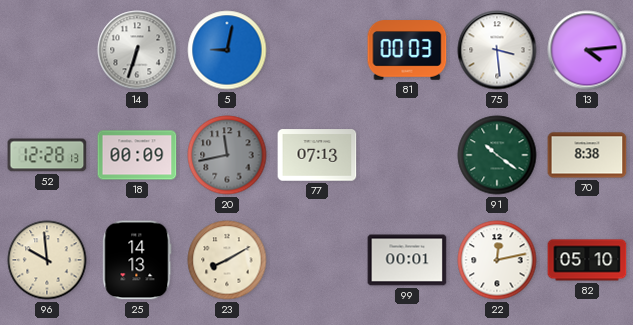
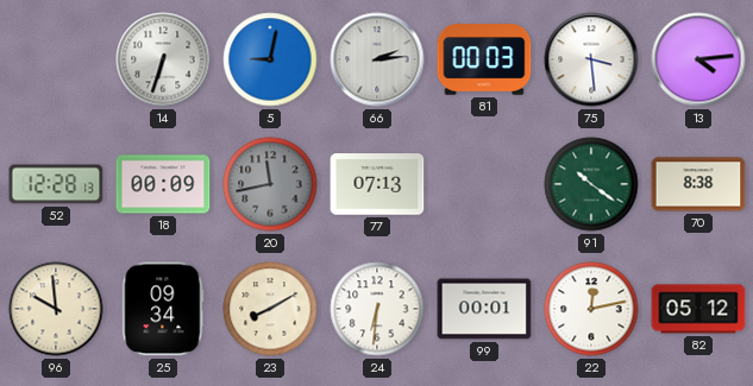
66: none -> 2:14 (377, 59)
25: 14:13 -> 09:34 (163, 309)
24: none -> 6:31 (377, 309)
82: 05:10 -> 05:12 (698, 309)
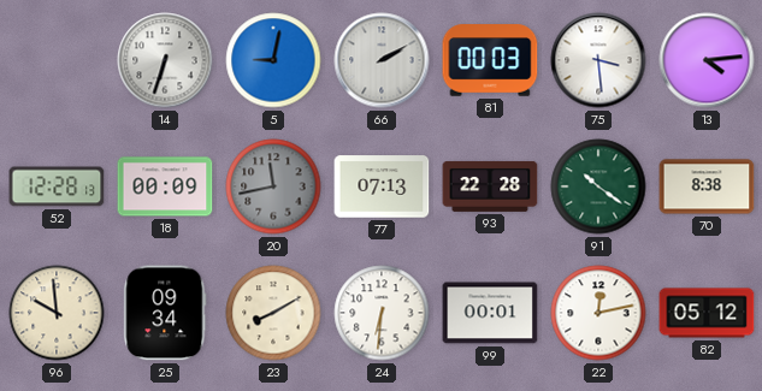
66: 2:14 -> 2:10 (382, 60)
93: none -> 22:28 (490, 186)
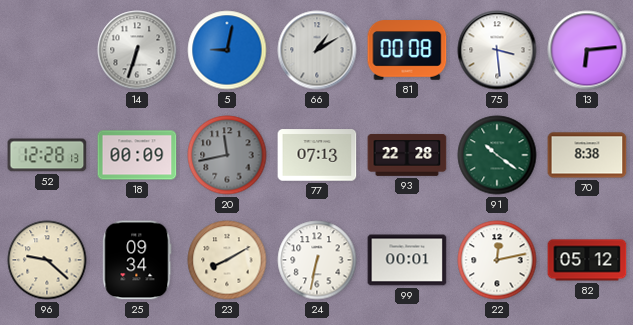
66: 2:10 -> 1:10 (317, 50)
81: 00:03 -> 00:08 (407, 50)
13: 4:14 -> 6:14 (587, 50)
96: 9:59 -> 9:22 (47, 260)
24: 6:31 -> 6:32 (317, 260)
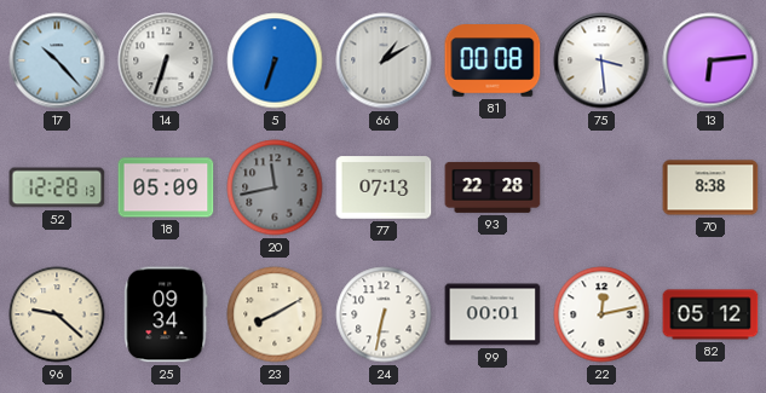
17: none -> 10:23 (57, 60)
5: 9:02 -> 6:33 (275, 60)
18: 00:09 -> 05:09 (166, 187)
91: 10:21 -> none (497, 155)
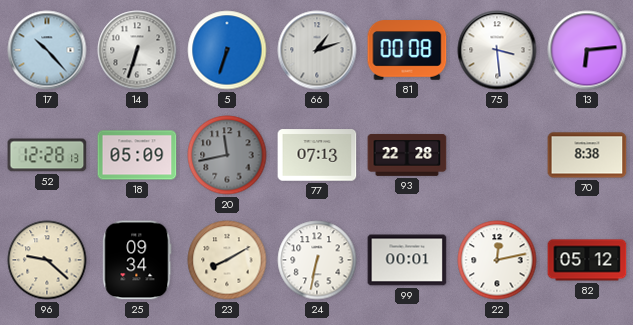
66: 1:10 -> 1:12 (317, 50)
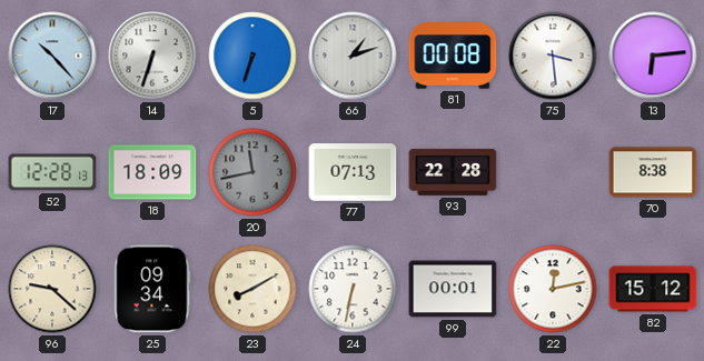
18: 05:09 -> 18:09 (152, 172)
82: 05:12 -> 15:12 (653, 289)
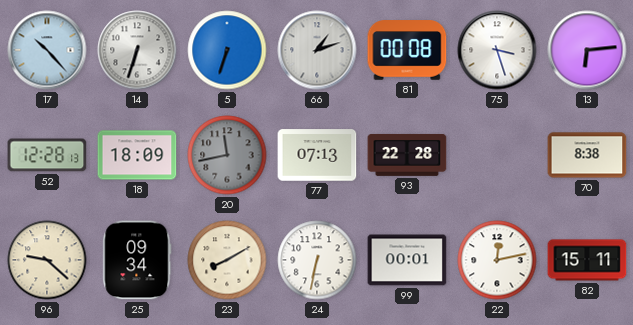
75: 3:29 -> 3:27 (497, 50)
82: 15:12 -> 15:11 (587, 260)
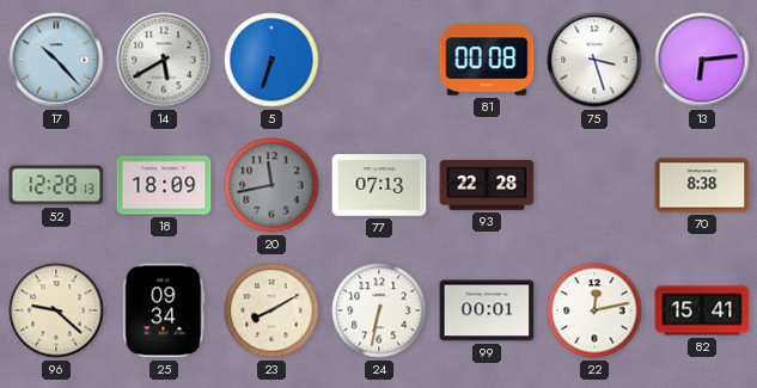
14: 6:33 -> 5:40 (164, 60)
66: 1:12 -> none (317, 50)
82: 15:11 -> 15:41 (702, 310)
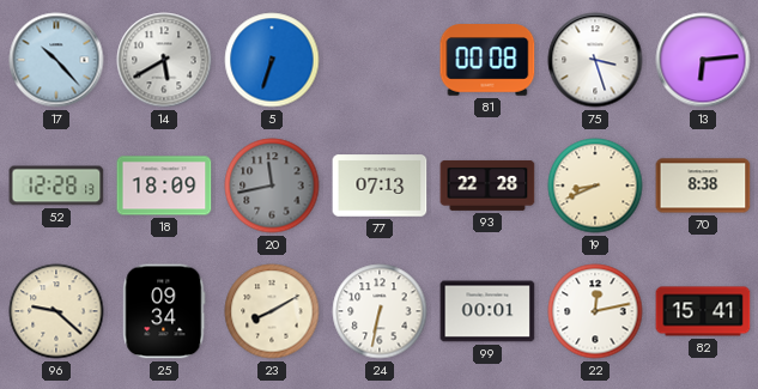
19: none -> 8:41 (595, 186)
